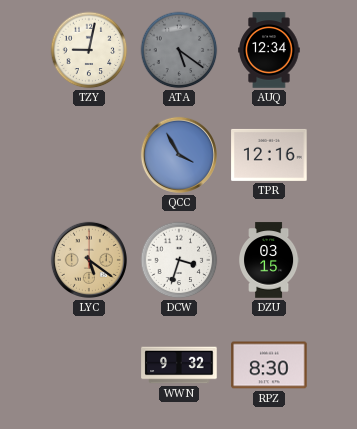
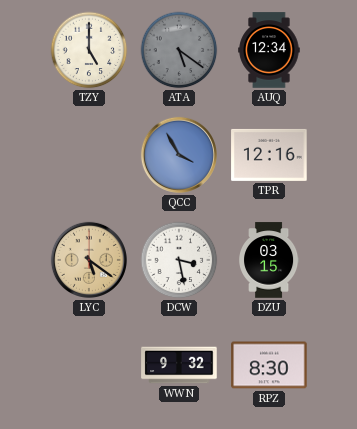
TZY: 9:02 -> 5:00 (89, 50)
DCW: 3:33 -> 3:28 (179, 260)
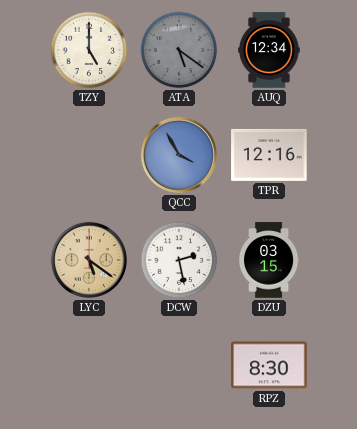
DCW: 3:28 -> 2:28 (179, 260)
WWN: 9:32 -> none (179, 365)
